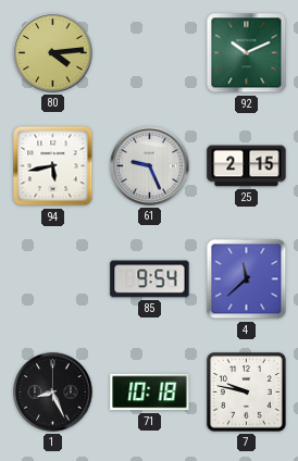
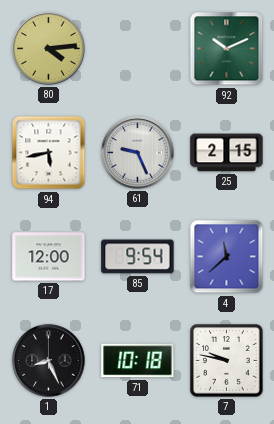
17: none -> 12:00 (49, 257)
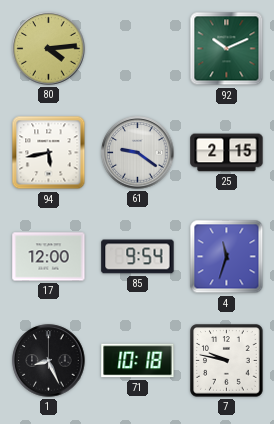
61: 9:26 -> 9:21 (138, 153)
4: 11:38 -> 11:33 (227, 257)
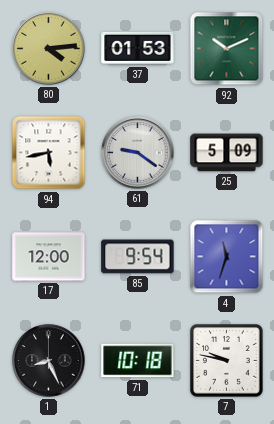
37: none -> 01:53 (138, 48)
25: 2:15 -> 5:09 (227, 153)
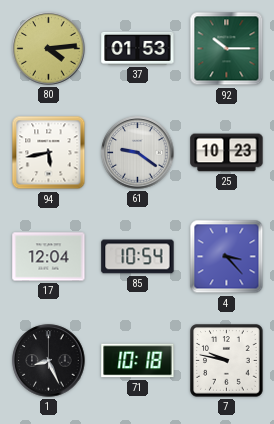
92: 10:11 -> 10:15 (227, 49)
25: 5:09 -> 10:23 (227, 153)
17: 12:00 -> 12:04 (49, 257)
85: 9:54 -> 10:54 (138, 257)
4: 11:33 -> 3:23 (227, 257)
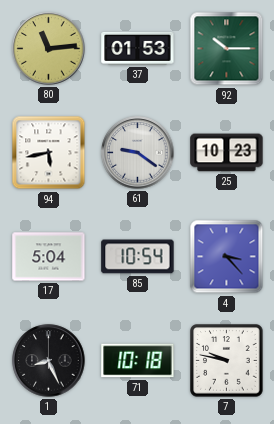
80: 4:14 -> 11:14 (49, 49)
17: 12:04 -> 5:04 (49, 257)
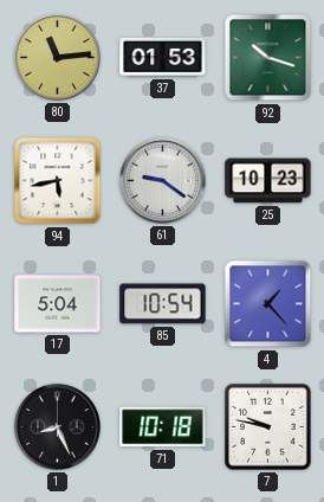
92: 10:15 -> 10:18 (268, 58)
4: 3:23 -> 1:23 (268, 304)
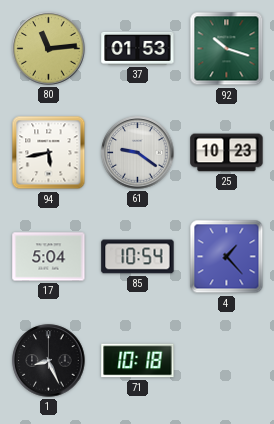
7: 9:47 -> none (268, 427)
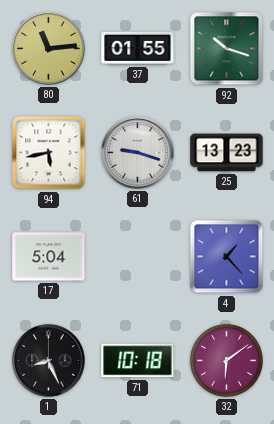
37: 01:53 -> 01:55 (138, 48)
61: 9:21 -> 9:18 (138, 153)
25: 10:23 -> 13:23 (227, 153)
85: 10:54 -> none (138, 257)
32: none -> 6:09 (226, 360)
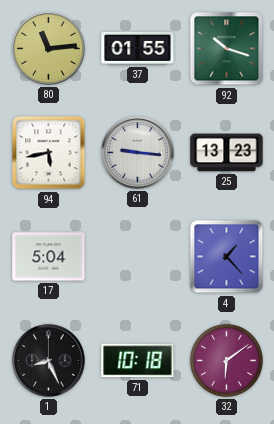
61: 9:18 -> 9:16 (138, 153)
